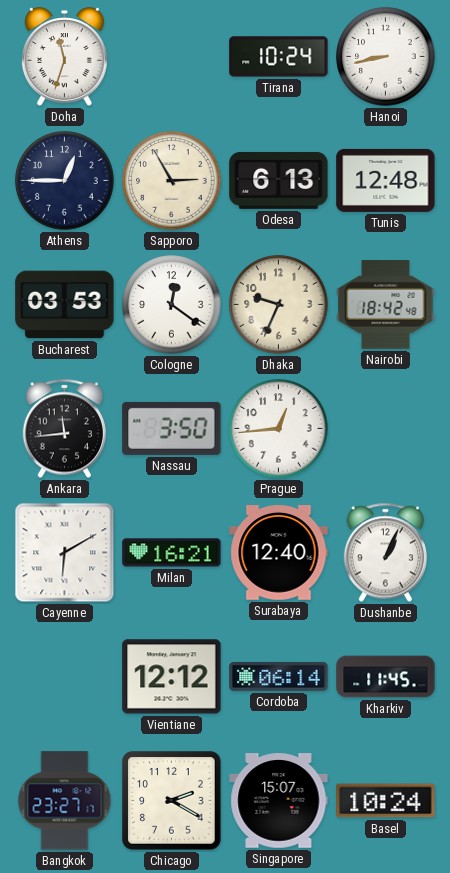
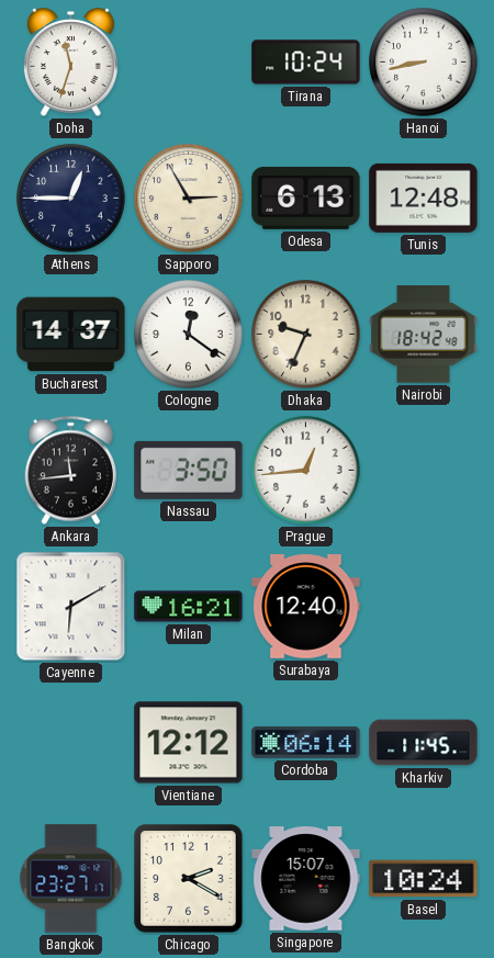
Bucharest: 03:53 -> 14:37 (71, 335)
Dushanbe: 1:04 -> none (385, 553)
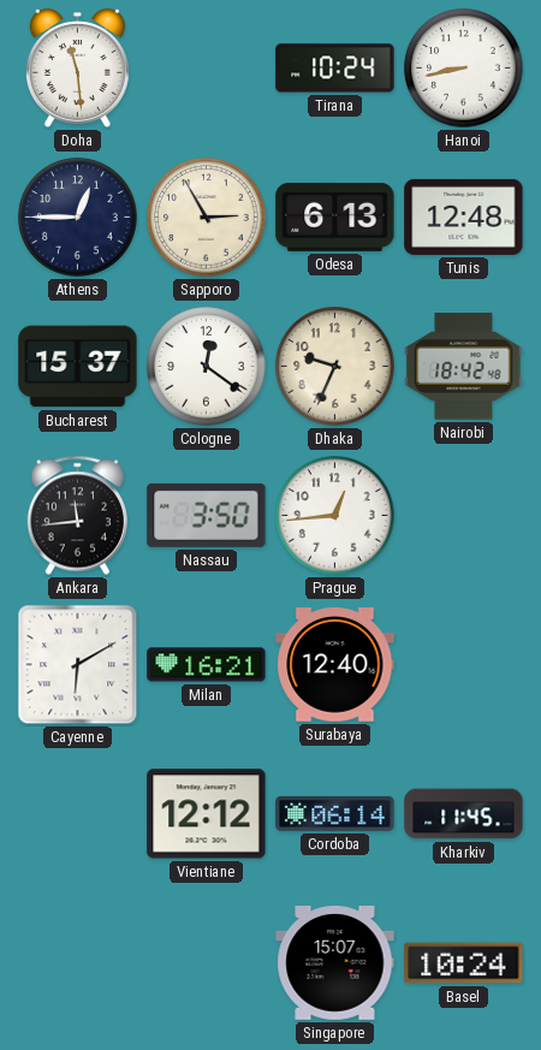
Doha: 11:33 -> 11:29 (77, 69)
Bucharest: 14:37 -> 15:37 (78, 367)
Bangkok: 23:27 -> none (71, 879)
Chicago: 2:20 -> none (189, 879)
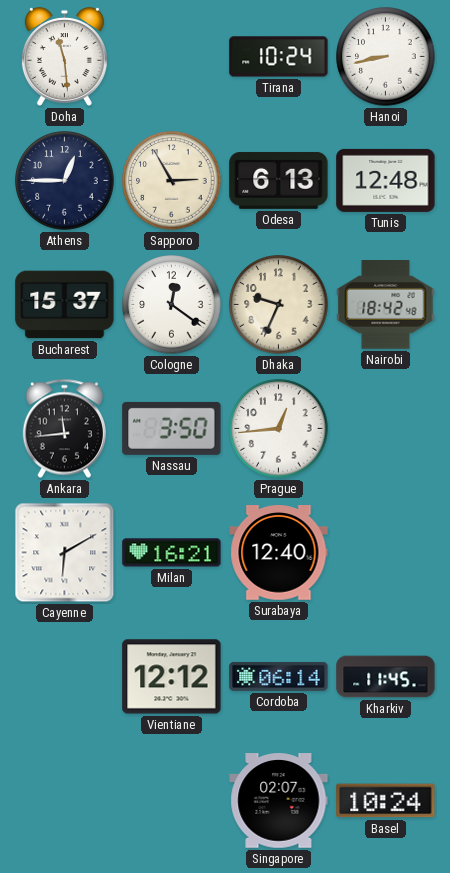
Singapore: 15:07 -> 02:07 (279, 801)
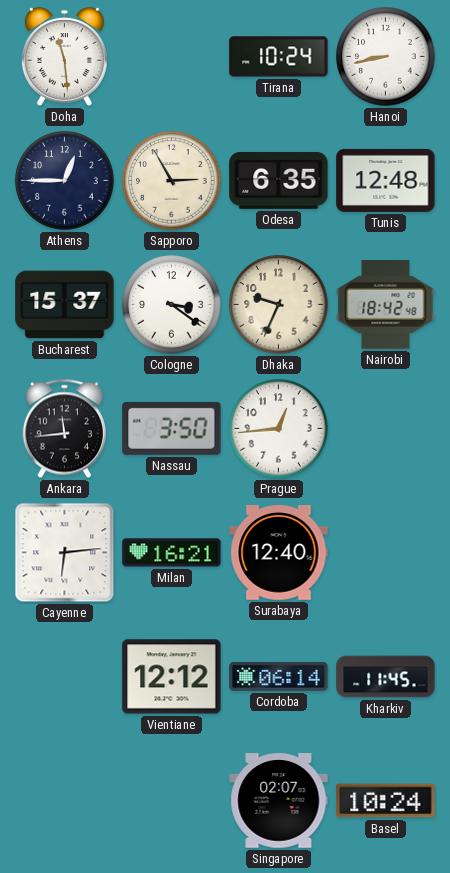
Odesa: 6:13 -> 6:35 (279, 180)
Cologne: 12:21 -> 3:21 (172, 305)
Cayenne: 6:10 -> 6:14 (65, 553)
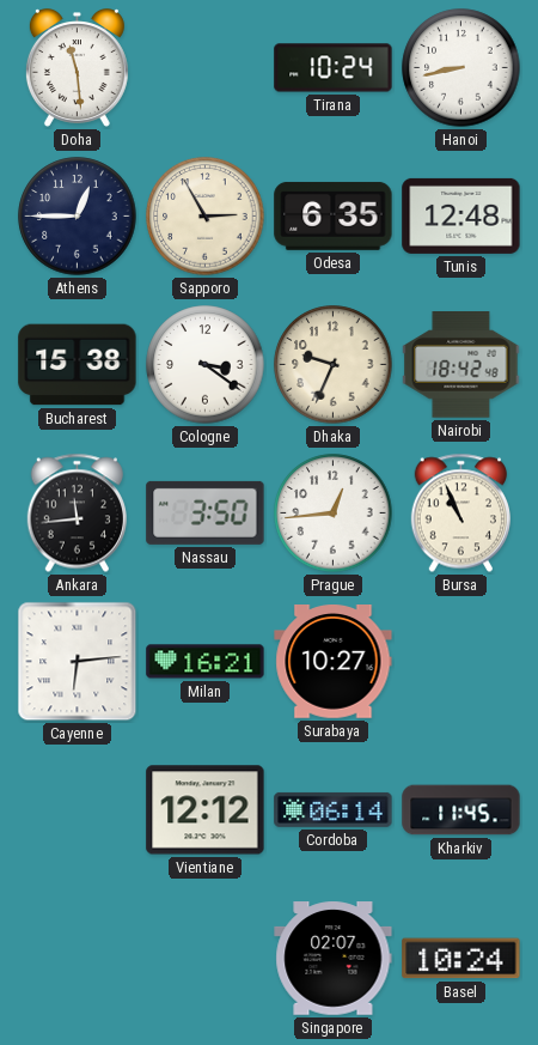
Bucharest: 15:37 -> 15:38 (78, 365)
Bursa: none -> 10:56 (460, 514)
Surabaya: 12:40 -> 10:27 (334, 662)
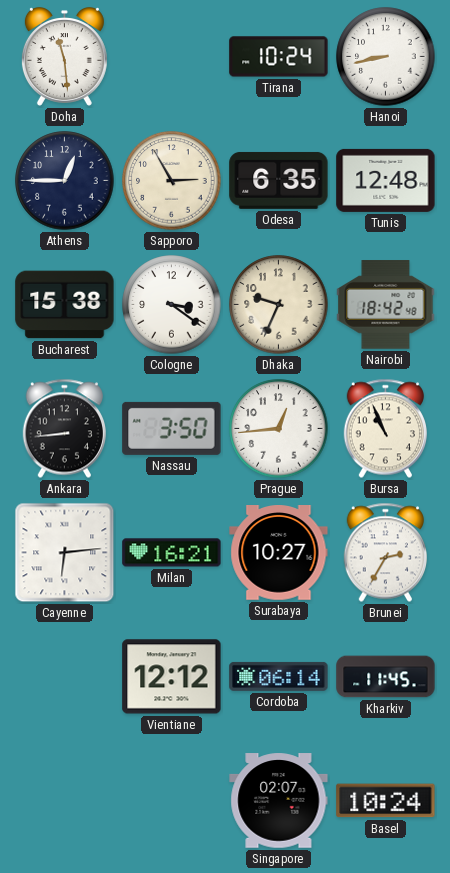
Ankara: 11:44 -> 8:44 (64, 429)
Brunei: none -> 2:35 (385, 553)
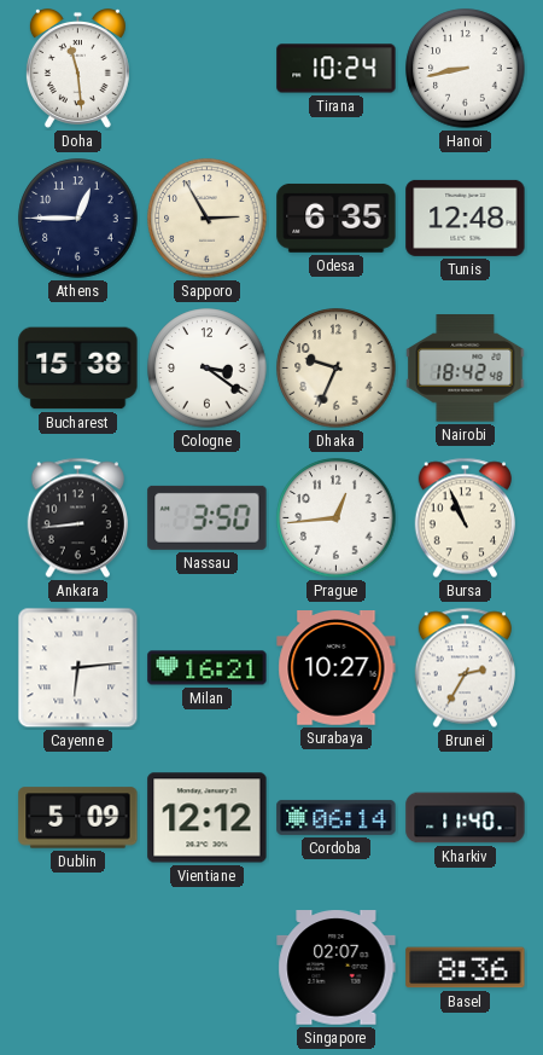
Dublin: none -> 5:09 (78, 818)
Kharkiv: 11:45 -> 11:40 (466, 818)
Basel: 10:24 -> 8:36 (466, 968)
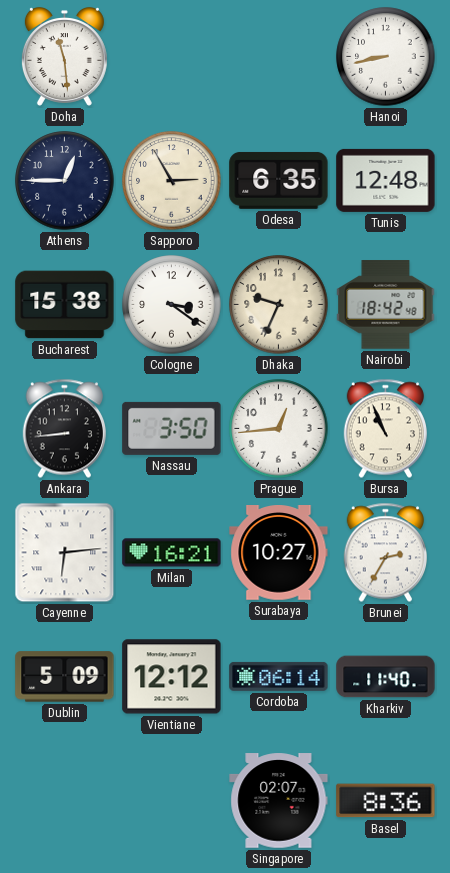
Tirana: 10:24 -> none (337, 69)
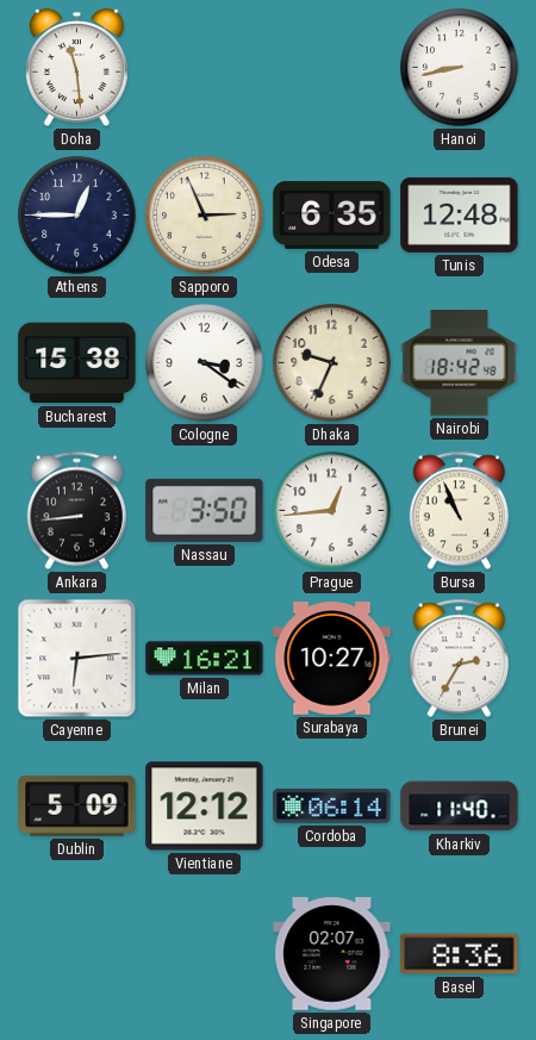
Sapporo: 2:55 -> 2:56 (205, 216)
